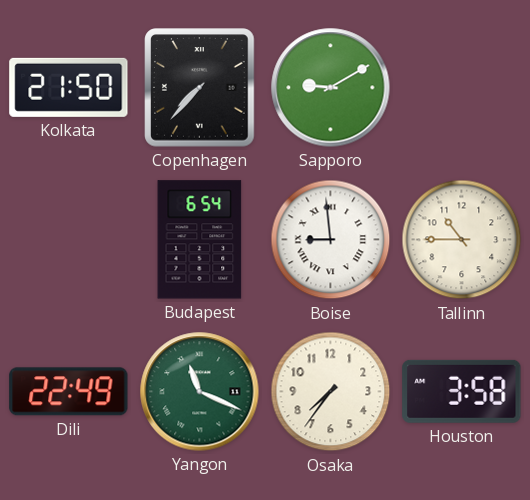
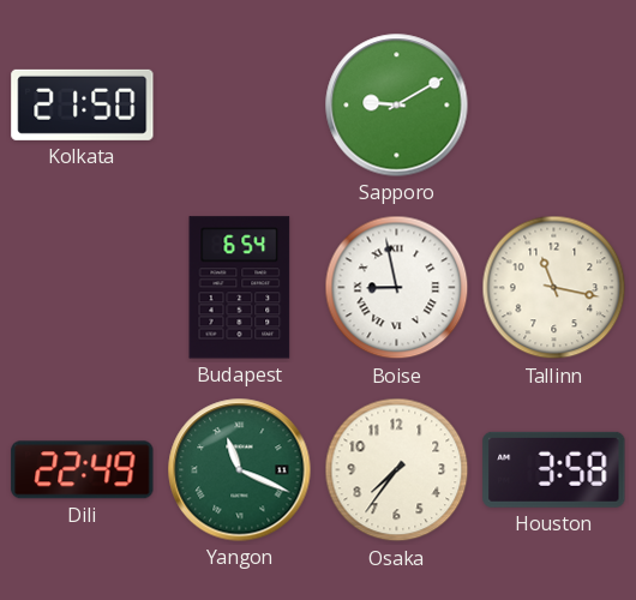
Copenhagen: 7:37 -> none (200, 88)
Boise: 8:59 -> 8:58 (397, 288)
Tallinn: 10:45 -> 11:17 (554, 288)
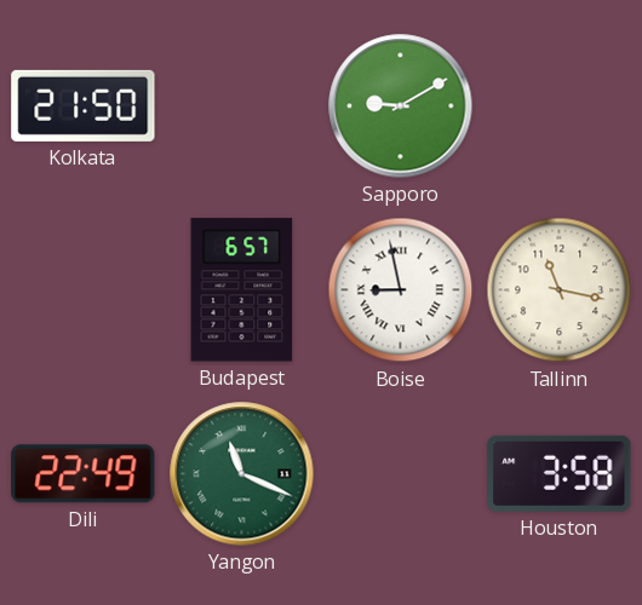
Budapest: 6:54 -> 6:57 (242, 290)
Osaka: 7:36 -> none (397, 470)
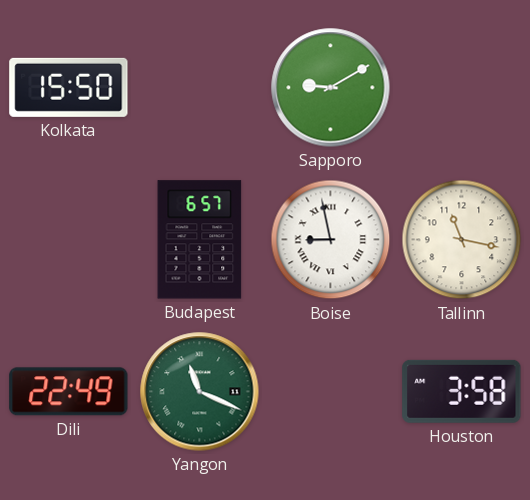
Kolkata: 21:50 -> 15:50 (69, 87)
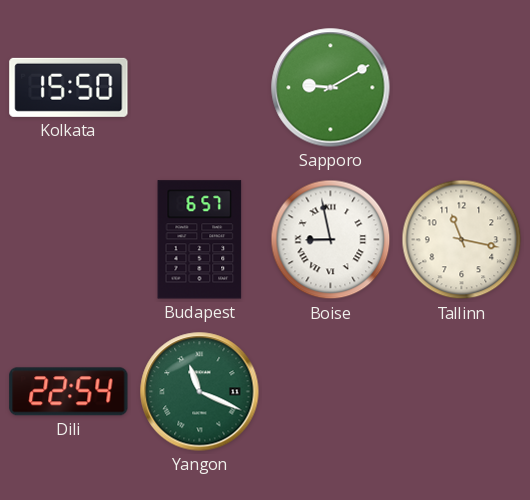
Dili: 22:49 -> 22:54 (69, 392)
Houston: 3:58 -> none (462, 391)
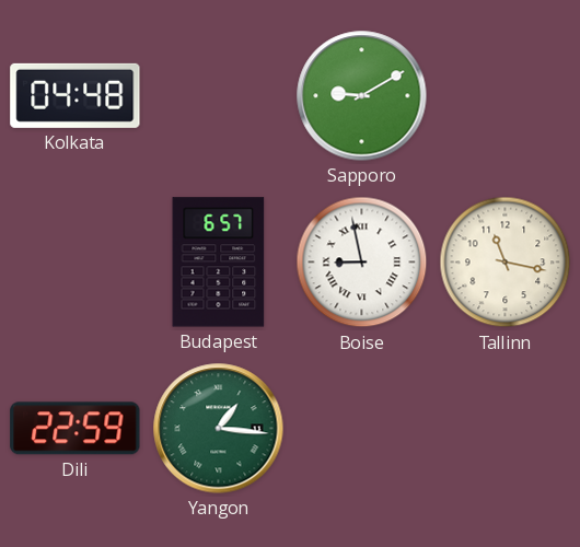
Kolkata: 15:50 -> 04:48 (76, 95)
Dili: 22:54 -> 22:59 (76, 429)
Yangon: 11:19 -> 1:16 (219, 429)
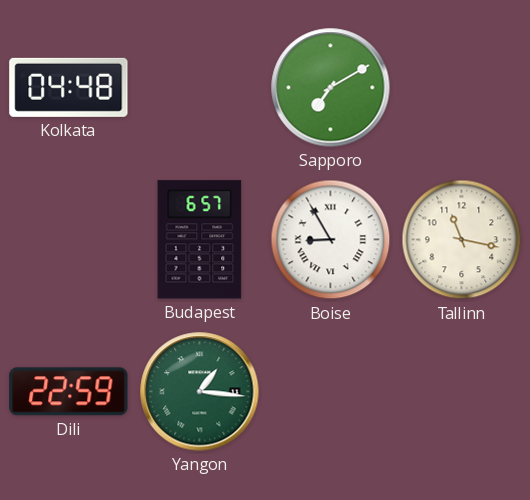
Sapporo: 9:10 -> 7:10 (331, 88)
Boise: 8:58 -> 8:55 (331, 240)
